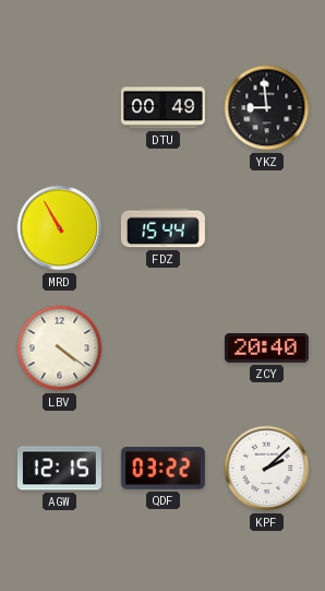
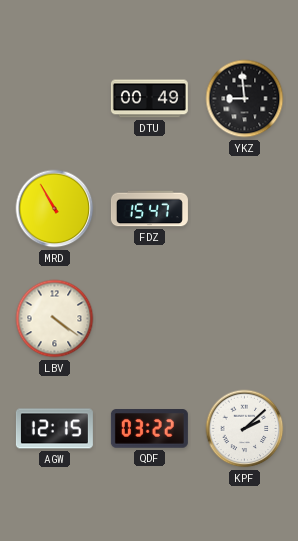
FDZ: 15:44 -> 15:47 (149, 209)
ZCY: 20:40 -> none (266, 348)
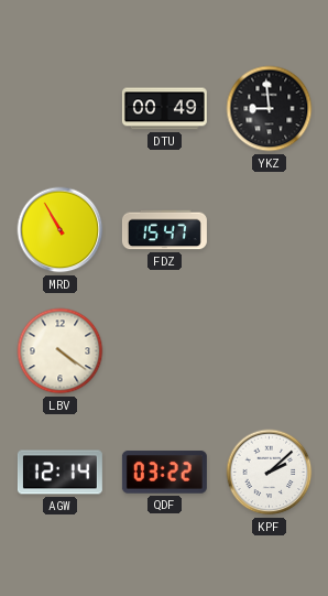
AGW: 12:15 -> 12:14 (59, 473)
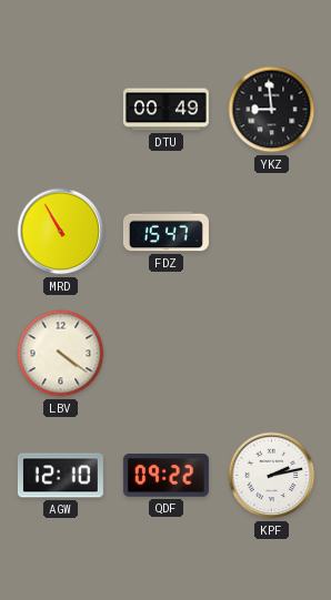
AGW: 12:14 -> 12:10 (60, 476)
QDF: 03:22 -> 09:22 (165, 476)
KPF: 2:08 -> 2:13 (272, 476)
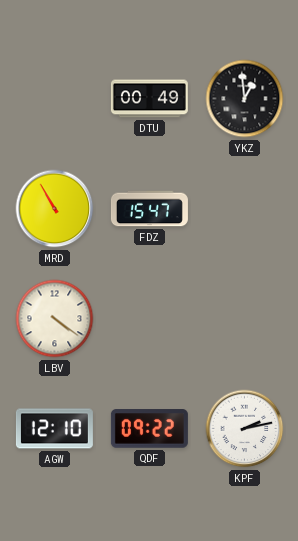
YKZ: 8:59 -> 12:59 (245, 99)
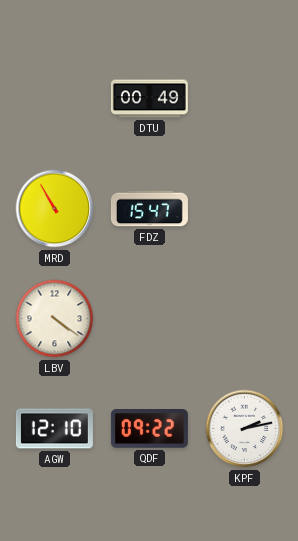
YKZ: 12:59 -> none (245, 99)
